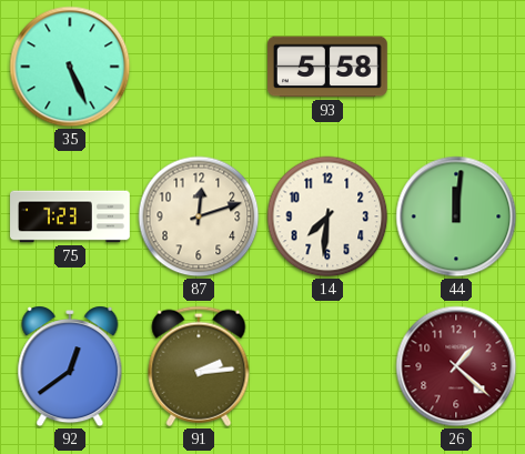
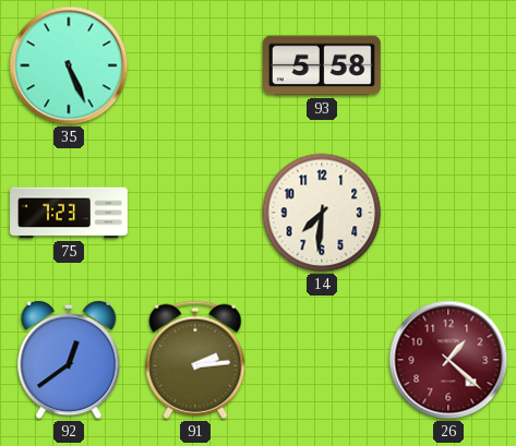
87: 12:12 -> none (199, 216)
44: 12:01 -> none (456, 216)
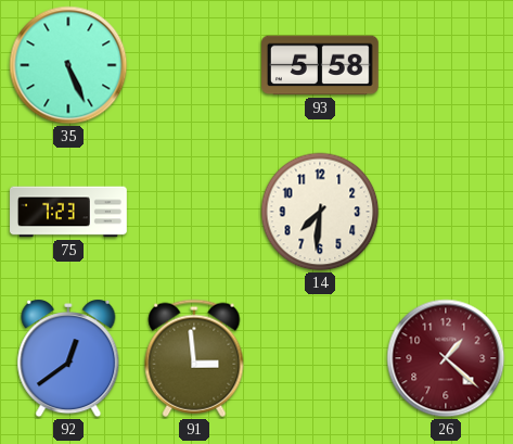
91: 2:14 -> 2:59 (194, 358)
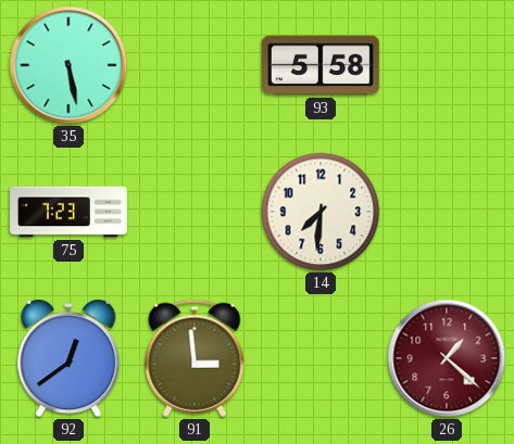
35: 5:26 -> 5:28 (68, 65)
